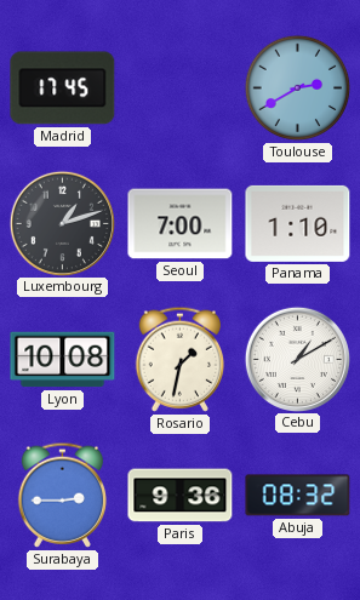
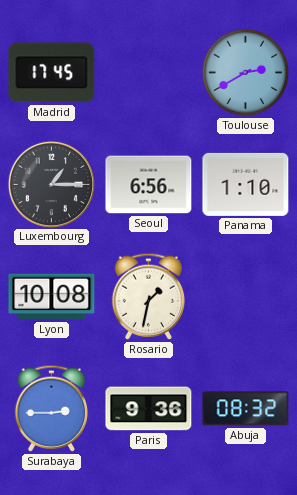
Luxembourg: 1:12 -> 1:15 (51, 184)
Seoul: 7:00 -> 6:56 (149, 185)
Cebu: 1:10 -> none (297, 359)
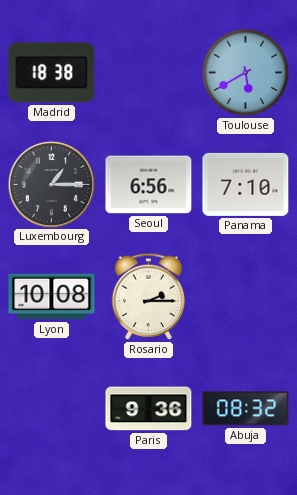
Madrid: 17:45 -> 18:38 (52, 73)
Toulouse: 2:40 -> 5:40 (246, 73)
Panama: 1:10 -> 7:10 (246, 184)
Rosario: 1:32 -> 2:15 (149, 296)
Surabaya: 2:45 -> none (52, 408)
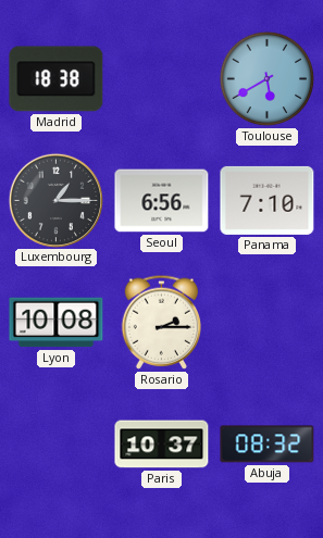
Paris: 9:36 -> 10:37 (162, 445)
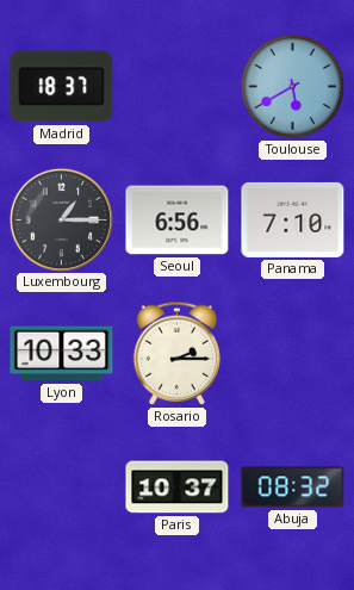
Madrid: 18:38 -> 18:37 (62, 87)
Lyon: 10:08 -> 10:33 (62, 354)
